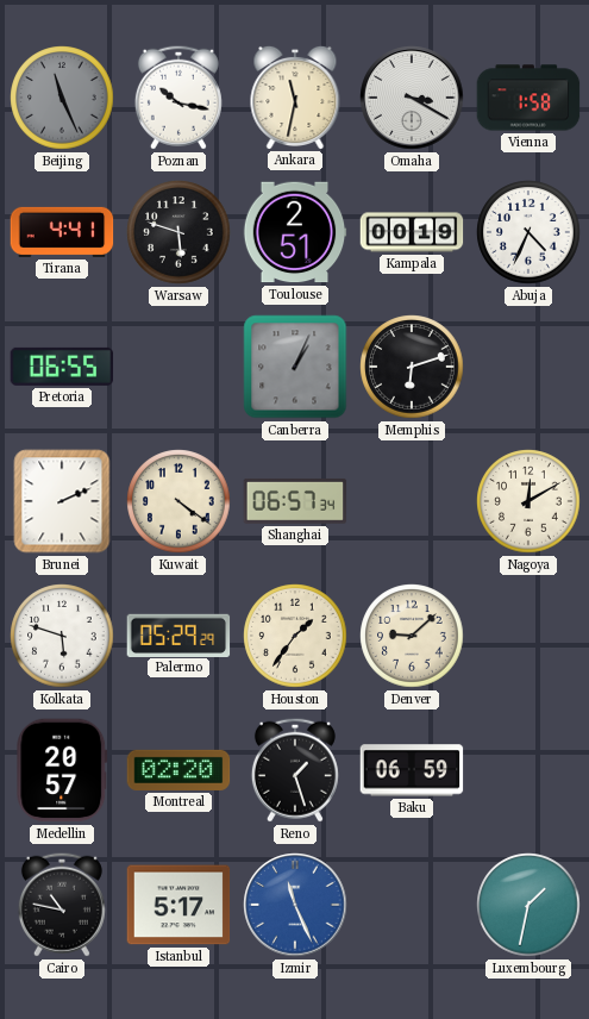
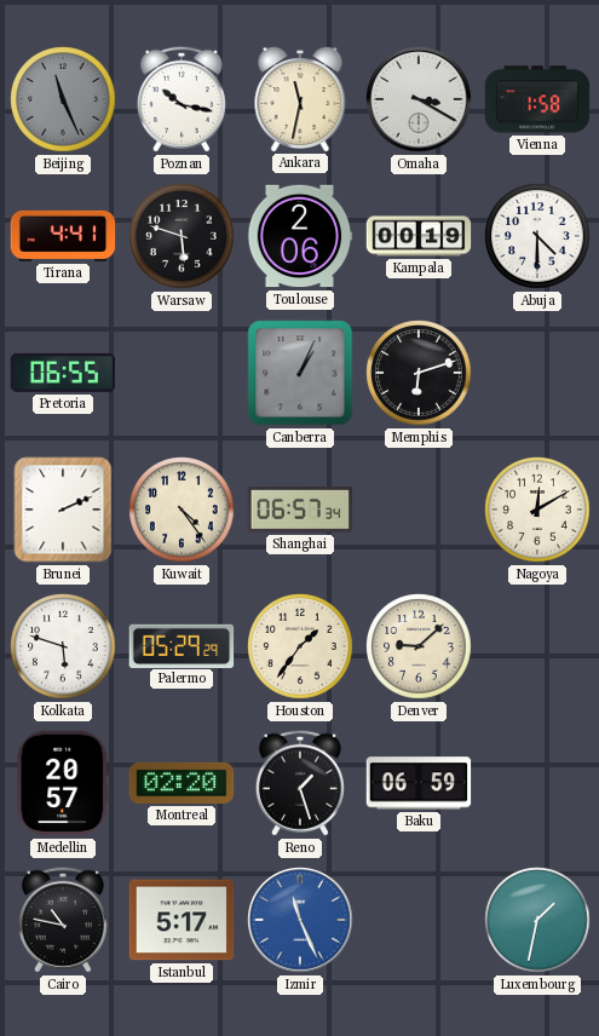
Toulouse: 2:51 -> 2:06 (300, 236)
Abuja: 4:34 -> 4:30 (537, 236)
Kuwait: 4:21 -> 4:24 (182, 510)
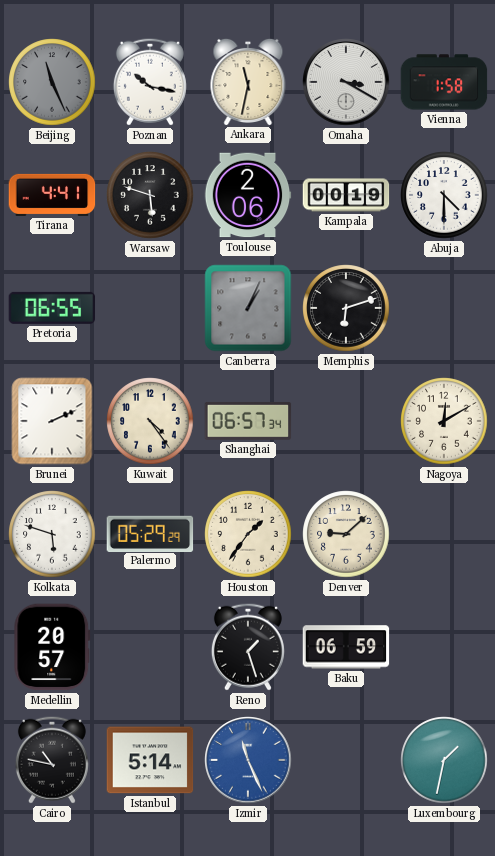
Montreal: 02:20 -> none (182, 783)
Istanbul: 5:17 -> 5:14 (150, 760)
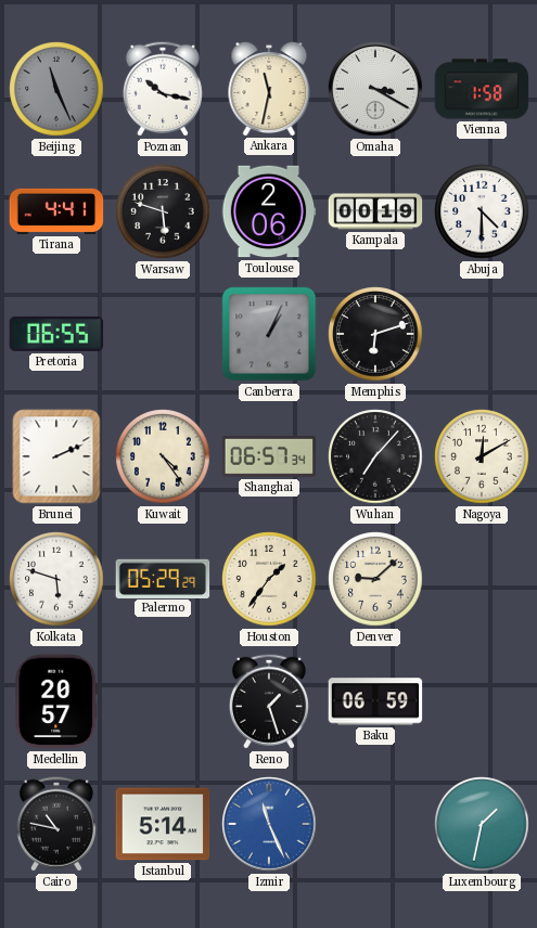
Wuhan: none -> 7:07 (375, 456)
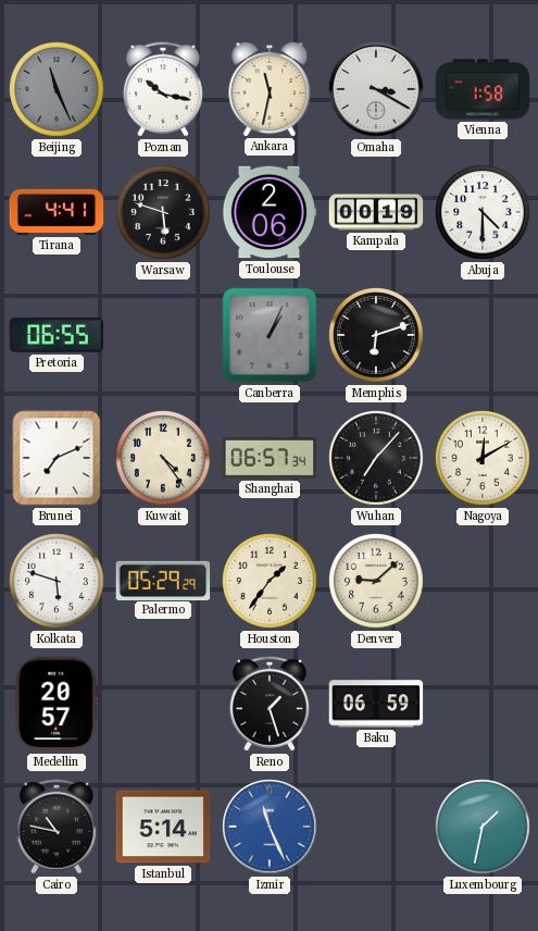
Brunei: 2:11 -> 7:11 (57, 458)
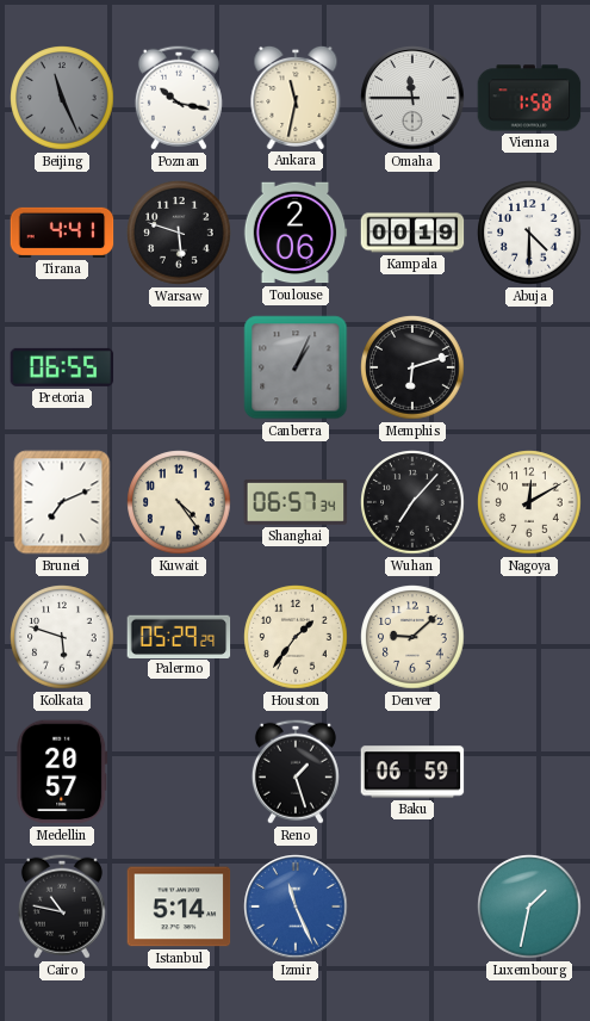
Omaha: 3:20 -> 11:45 (412, 98)
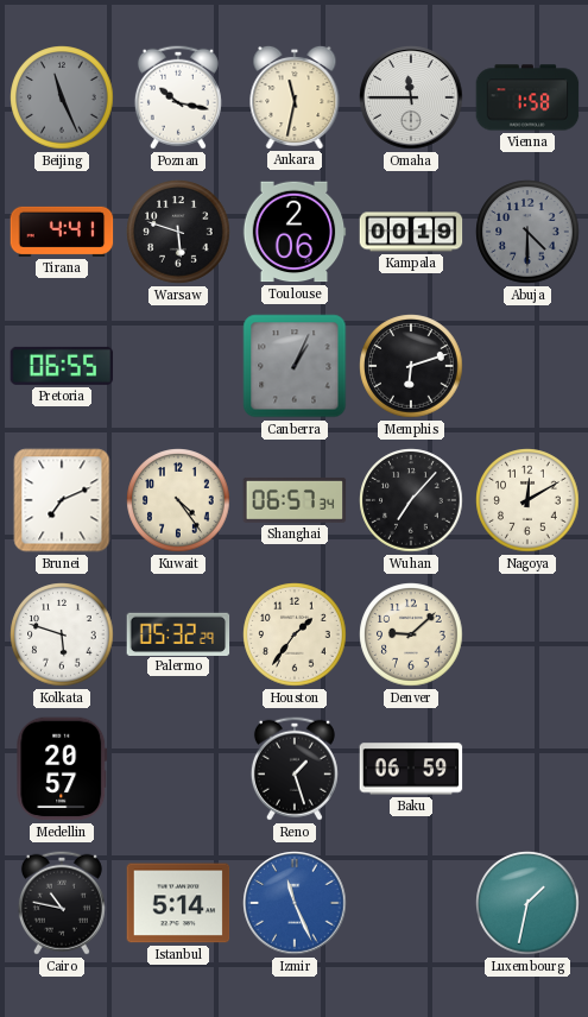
Abuja dial: white -> grey (527, 232)
Palermo: 05:29 -> 05:32 (178, 633)
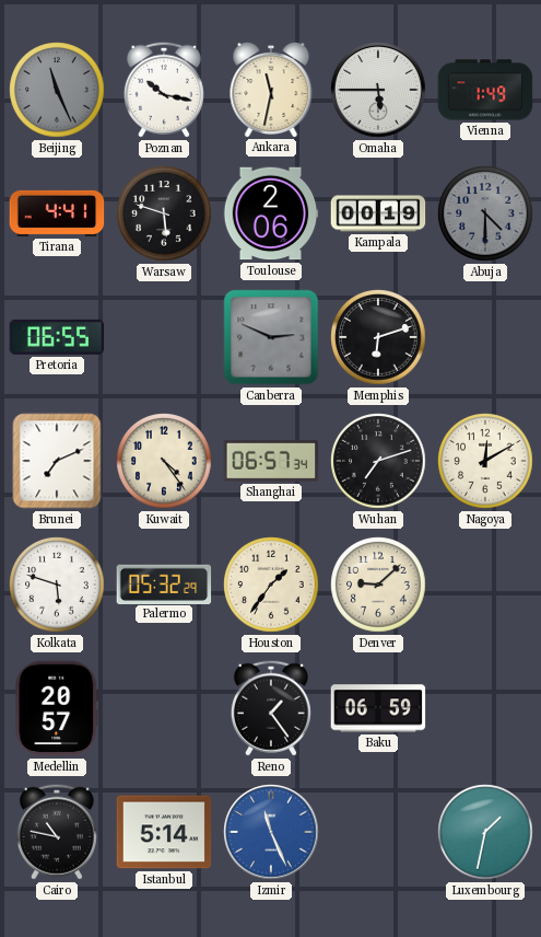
Omaha: 11:45 -> 5:45 (378, 90)
Vienna: 1:58 -> 1:49 (485, 90)
Canberra: 1:04 -> 2:49 (271, 337)
Wuhan: 7:07 -> 7:12 (378, 461)
Reno: 1:27 -> 1:24 (271, 708)
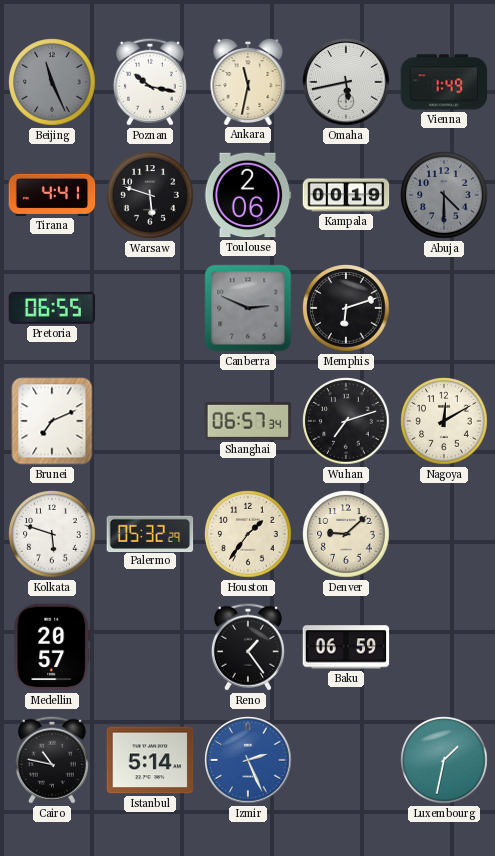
Omaha: 5:45 -> 5:43 (346, 82)
Kuwait: 4:24 -> none (164, 461)
Izmir: 11:26 -> 2:26 (248, 760)
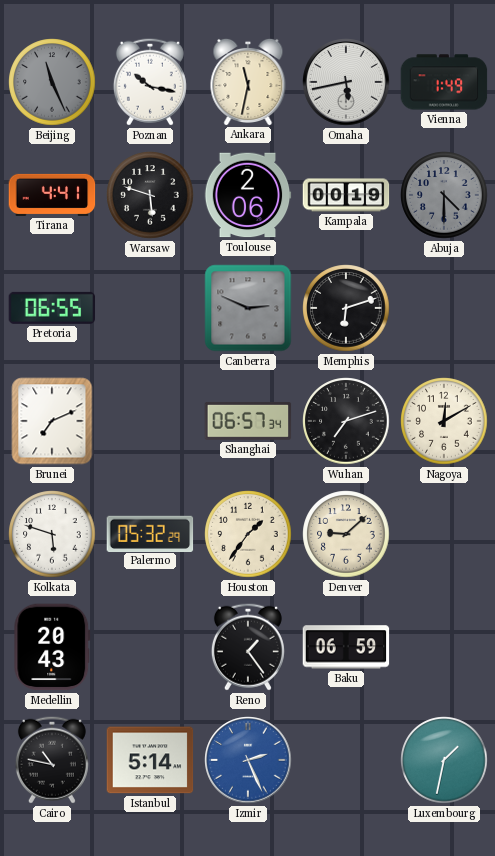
Medellin: 20:57 -> 20:43 (52, 647)
